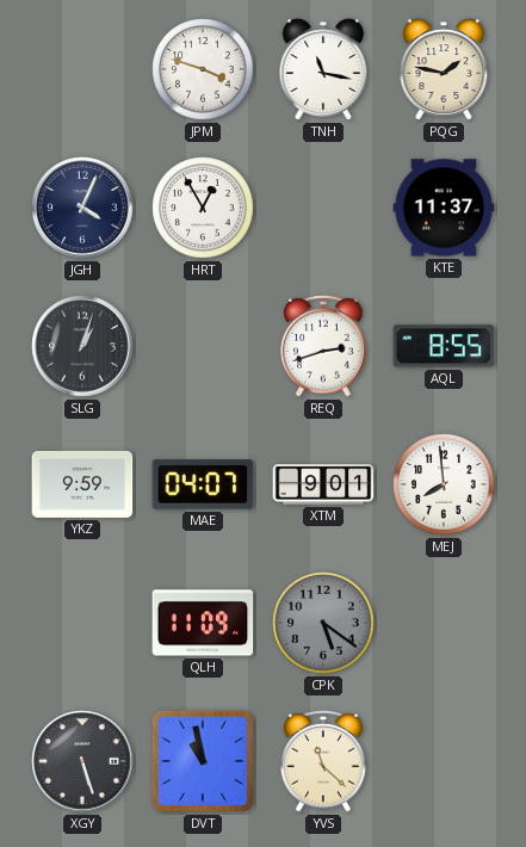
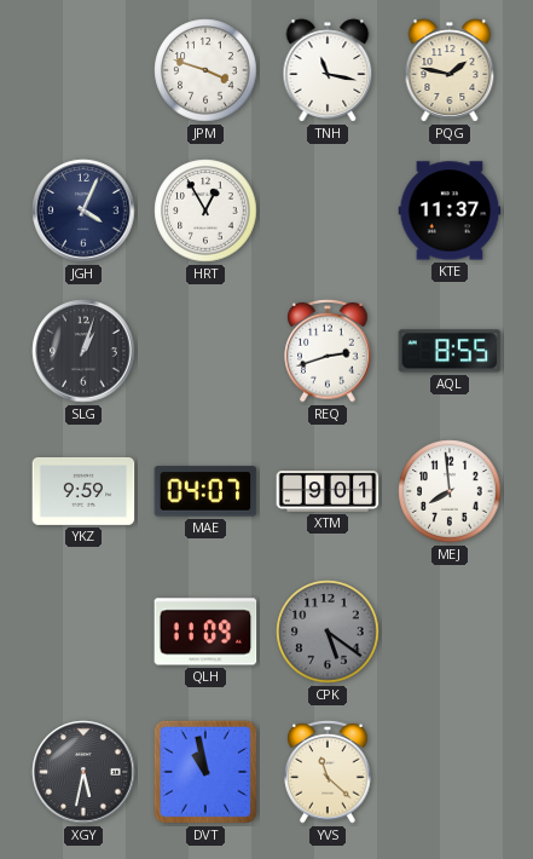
XGY: 5:27 -> 5:32 (83, 772)
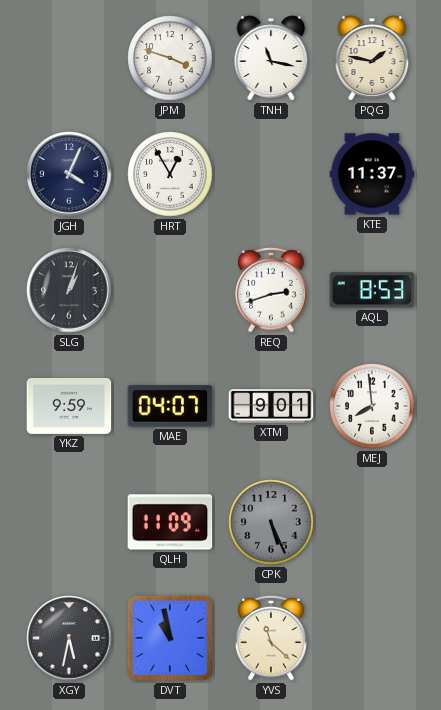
AQL: 8:55 -> 8:53 (372, 290)
CPK: 5:21 -> 5:26 (271, 522)
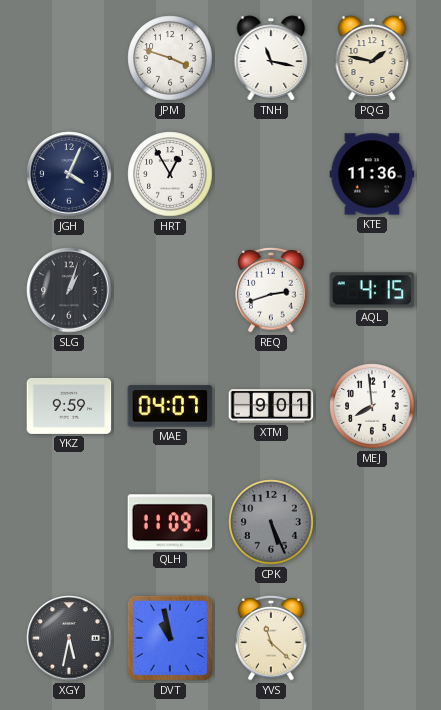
KTE: 11:37 -> 11:36 (372, 174)
AQL: 8:53 -> 4:15 (372, 290)
